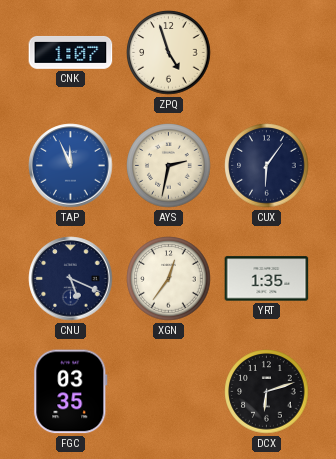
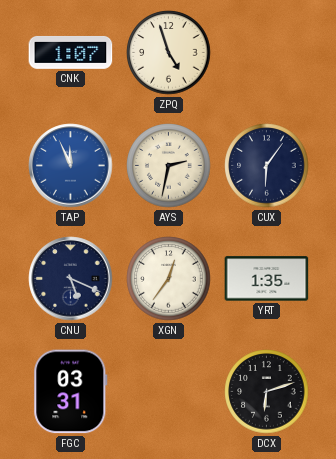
FGC: 03:35 -> 03:31 (71, 392)
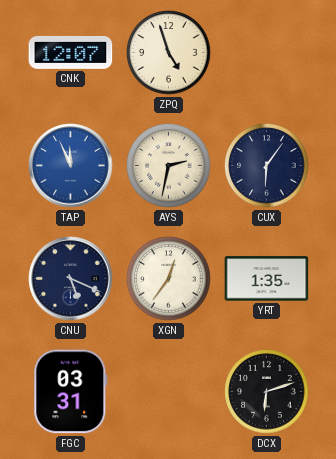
CNK: 1:07 -> 12:07 (71, 52)
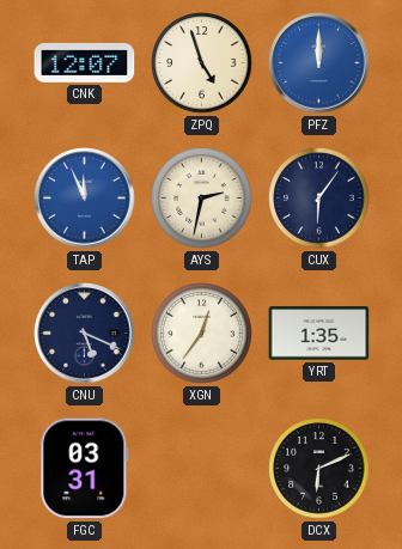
PFZ: none -> 12:00 (319, 63)
DCX: 6:12 -> 6:11 (319, 469)
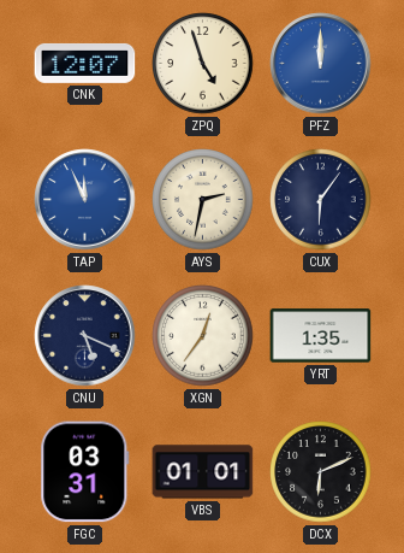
VBS: none -> 01:01 (203, 472)
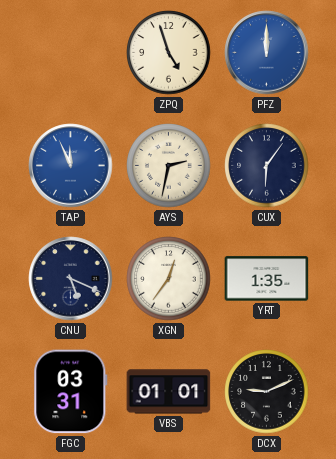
CNK: 12:07 -> none (85, 63)
DCX: 6:11 -> 9:11 (267, 392)
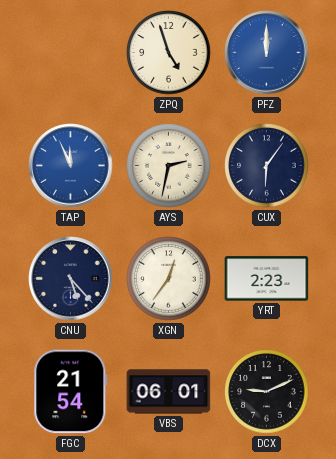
CNU: 5:19 -> 5:23 (71, 279)
YRT: 1:35 -> 2:23 (267, 279)
FGC: 03:31 -> 21:54 (71, 392)
VBS: 01:01 -> 06:01 (169, 392)
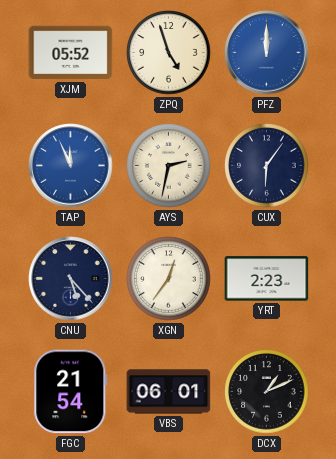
XJM: none -> 05:52 (71, 53)
DCX: 9:11 -> 1:11 (267, 392)
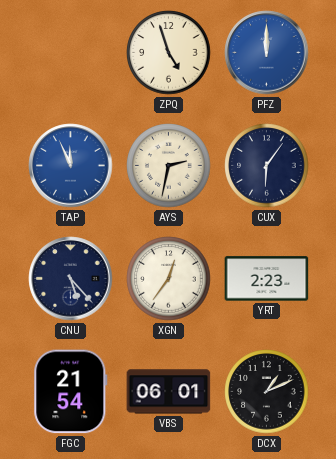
XJM: 05:52 -> none (71, 53)
